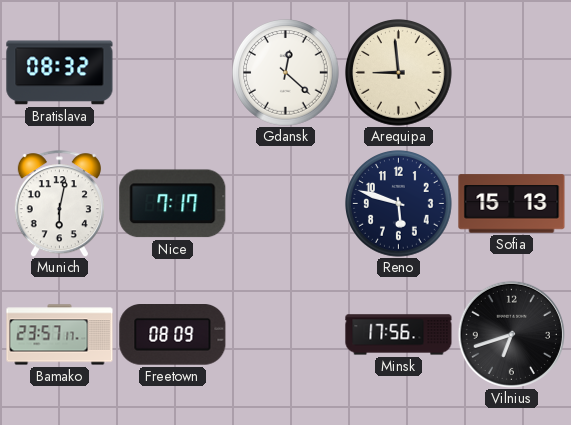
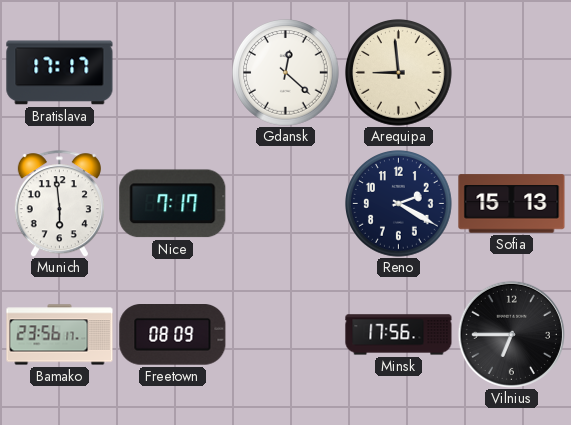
Bratislava: 08:32 -> 17:17 (60, 73)
Munich: 6:02 -> 5:59 (59, 204)
Reno: 5:48 -> 2:20 (399, 204)
Bamako: 23:57 -> 23:56 (60, 335)
Vilnius: 6:42 -> 6:45 (511, 334)
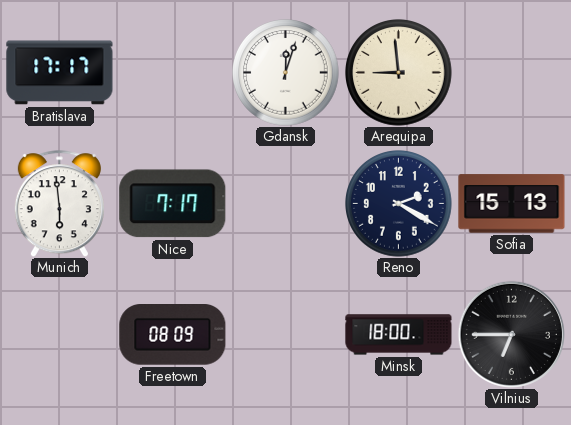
Gdansk: 12:22 -> 12:03 (286, 73)
Bamako: 23:56 -> none (60, 335)
Minsk: 17:56 -> 18:00 (399, 335)
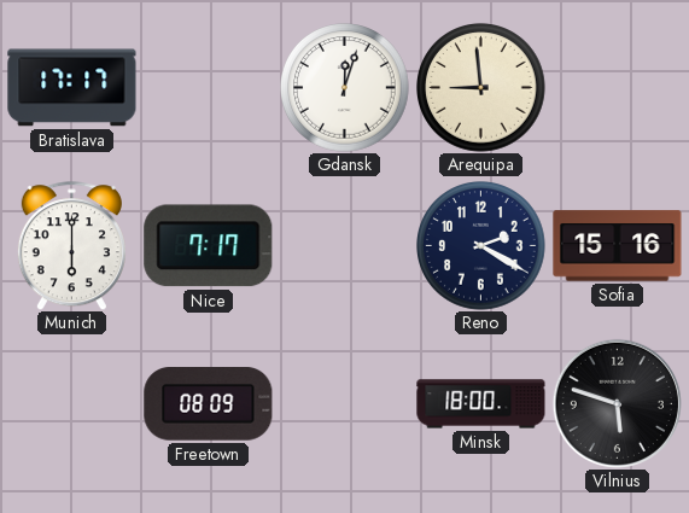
Munich: 5:59 -> 6:00 (71, 246)
Sofia: 15:13 -> 15:16 (618, 246)
Vilnius: 6:45 -> 5:48 (617, 403)
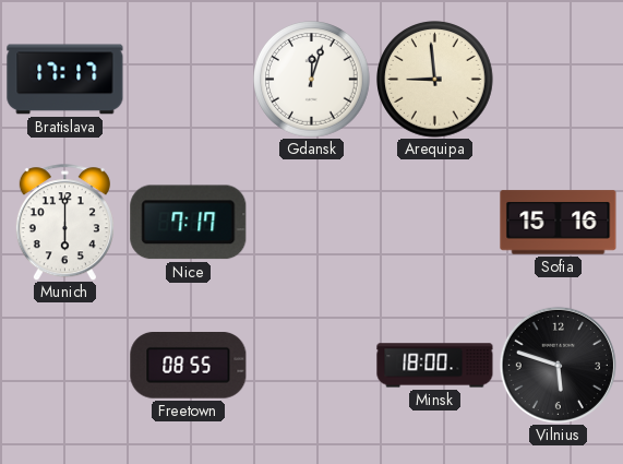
Reno: 2:20 -> none (481, 246)
Freetown: 08:09 -> 08:55 (189, 366)
